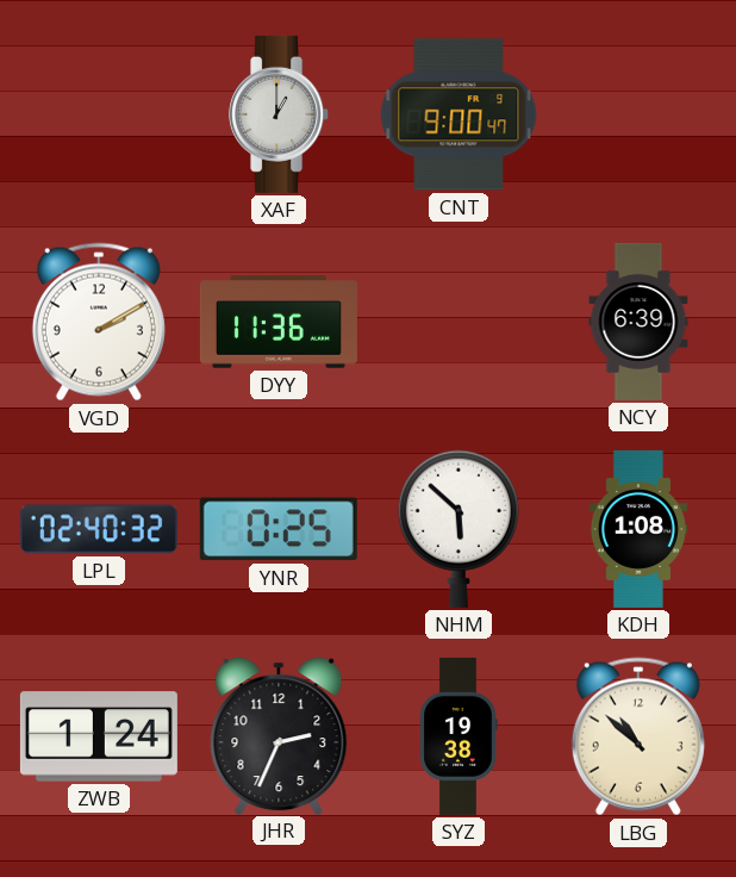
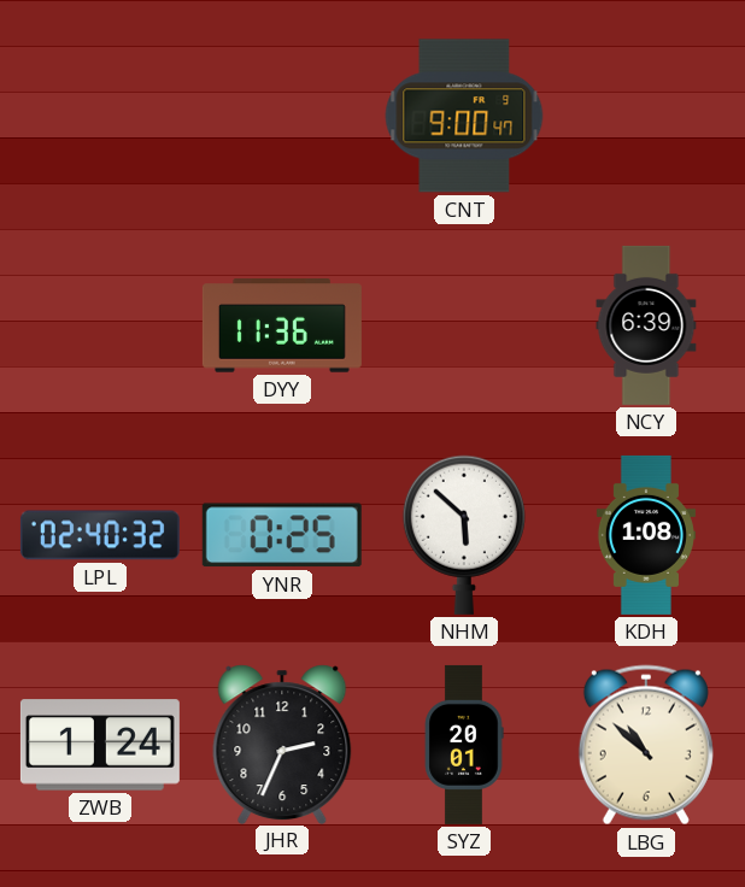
XAF: 1:00 -> none (280, 114)
VGD: 2:10 -> none (99, 322)
SYZ: 19:38 -> 20:01 (464, 745)
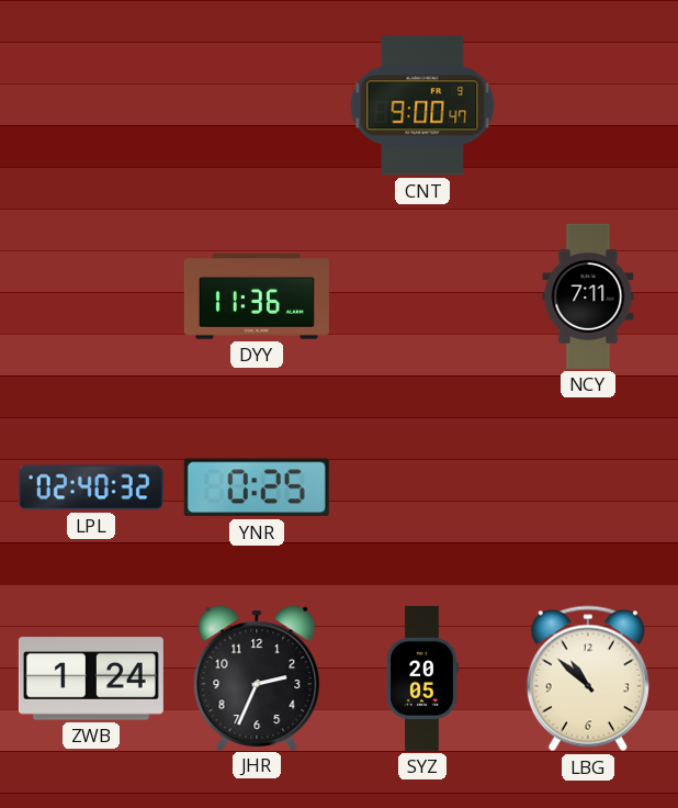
NCY: 6:39 -> 7:11 (588, 296)
NHM: 5:52 -> none (464, 535)
KDH: 1:08 -> none (646, 535)
SYZ: 20:01 -> 20:05 (422, 678)
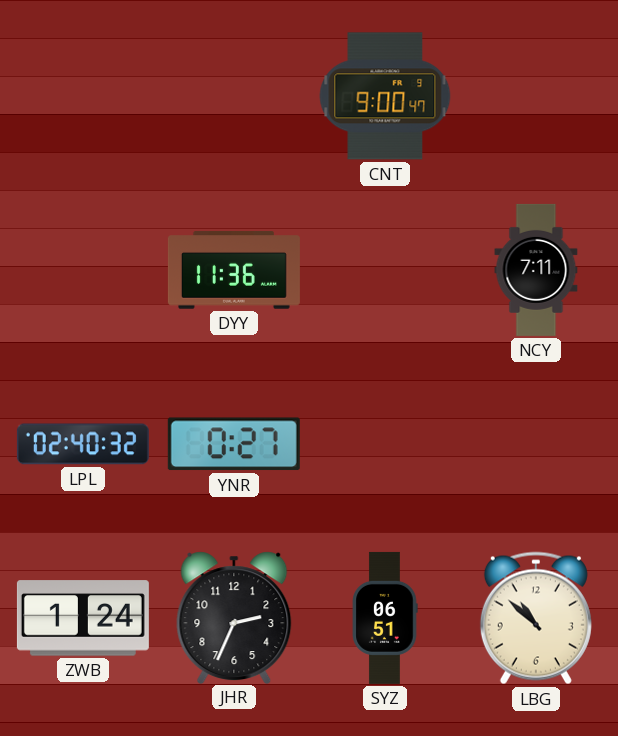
YNR: 0:25 -> 0:27 (234, 444)
SYZ: 20:05 -> 06:51 (385, 618)
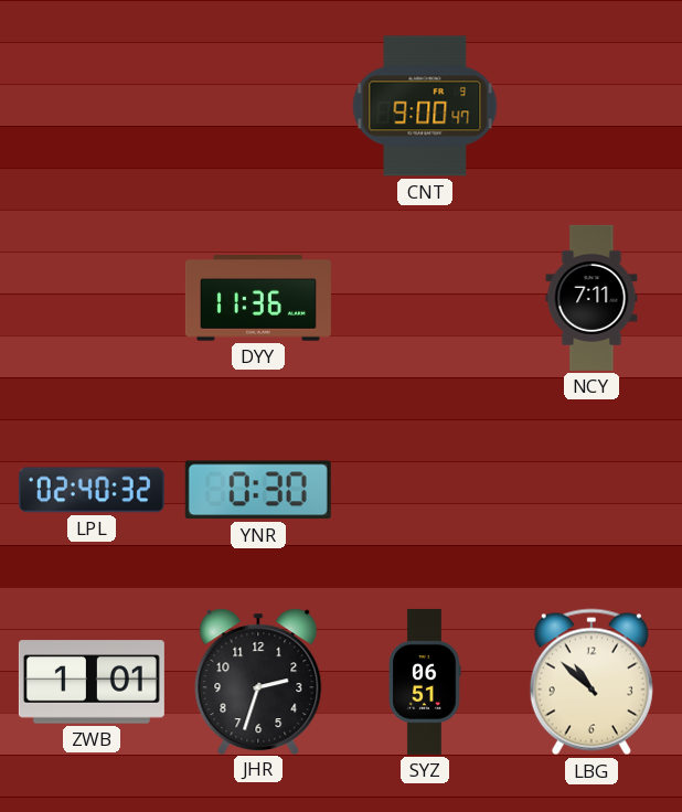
YNR: 0:27 -> 0:30 (258, 490)
ZWB: 1:24 -> 1:01 (92, 682)
JHR: 2:34 -> 2:33 (258, 681)
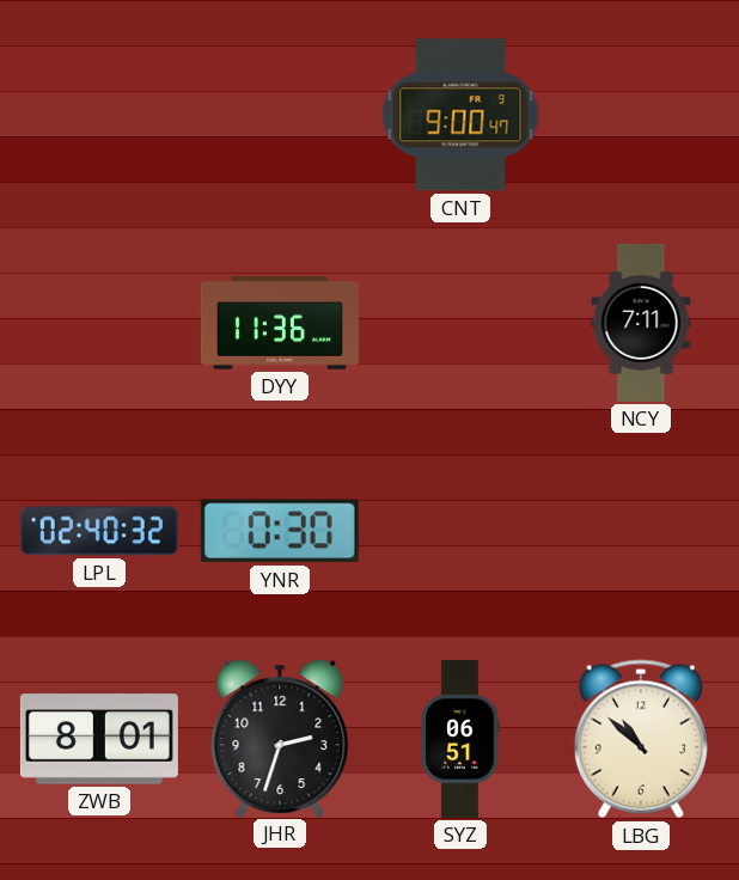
ZWB: 1:01 -> 8:01 (99, 739)
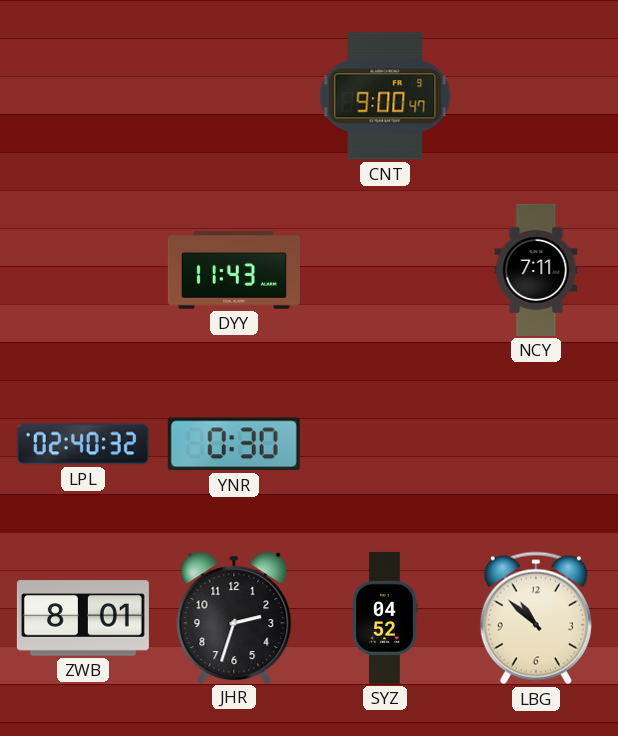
DYY: 11:36 -> 11:43 (234, 270)
SYZ: 06:51 -> 04:52 (385, 618)
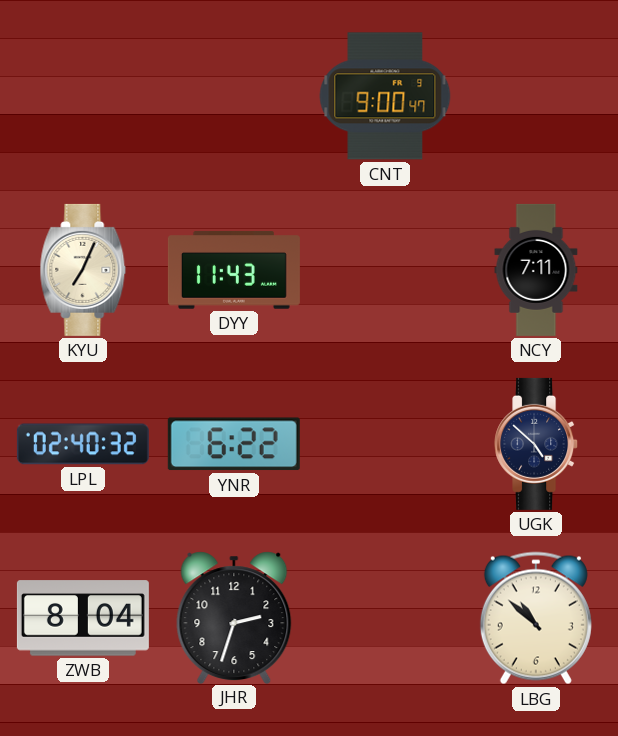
KYU: none -> 7:04 (83, 270)
YNR: 0:30 -> 6:22 (234, 444)
UGK: none -> 4:52 (537, 444)
ZWB: 8:01 -> 8:04 (83, 618)
SYZ: 04:52 -> none (385, 618)
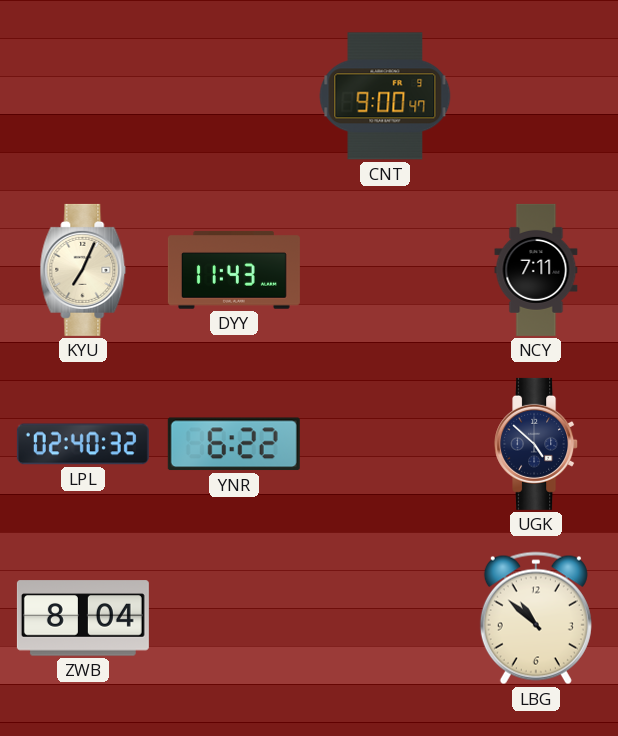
JHR: 2:33 -> none (234, 617)
